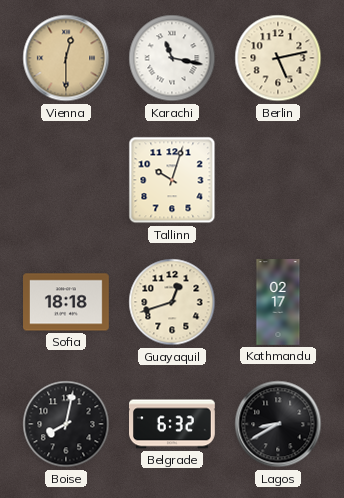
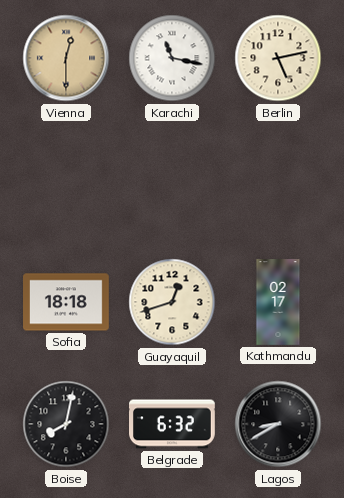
Tallinn: 10:03 -> none (172, 180)
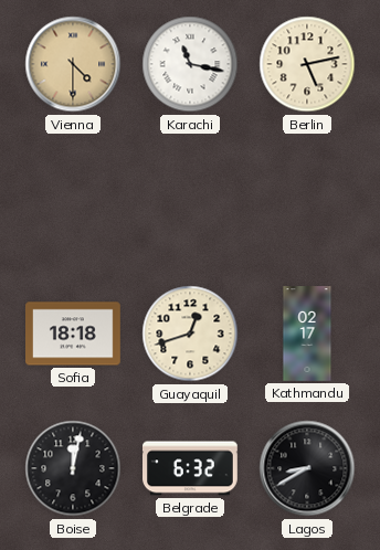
Vienna: 12:30 -> 4:30 (73, 64)
Boise: 8:02 -> 12:02 (73, 468)
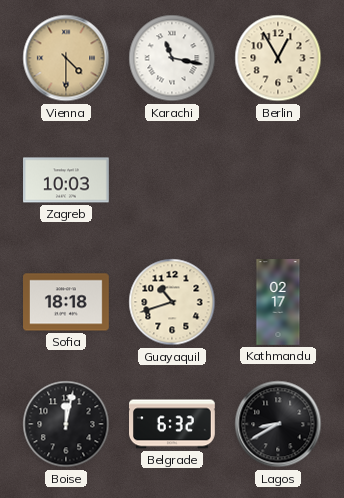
Berlin: 5:13 -> 12:55 (278, 58)
Zagreb: none -> 10:03 (67, 180)
Guayaquil: 12:42 -> 10:42 (172, 302)
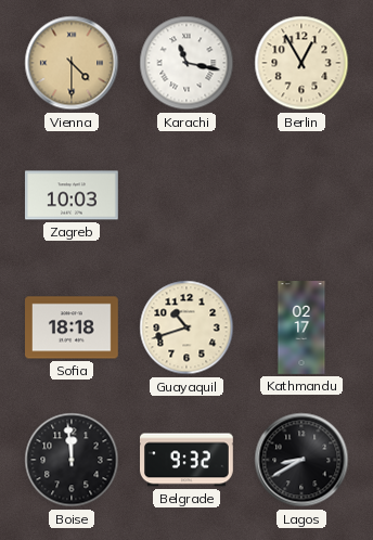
Boise: 12:02 -> 11:59 (72, 460)
Belgrade: 6:32 -> 9:32 (188, 460)
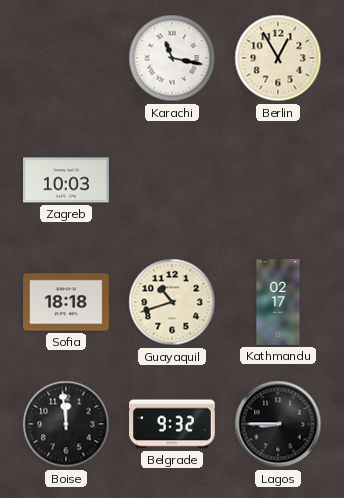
Vienna: 4:30 -> none (72, 63)
Lagos: 8:40 -> 8:45 (278, 424)
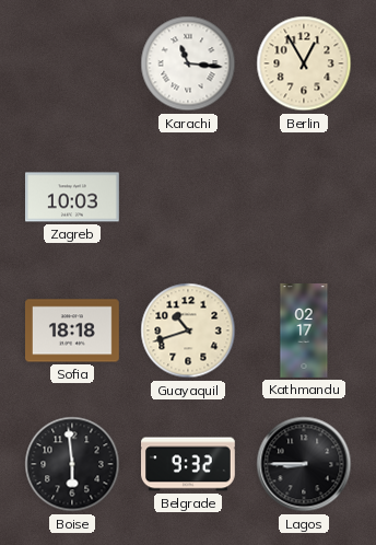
Karachi: 11:17 -> 11:16 (188, 63)
Boise: 11:59 -> 5:59 (72, 464)
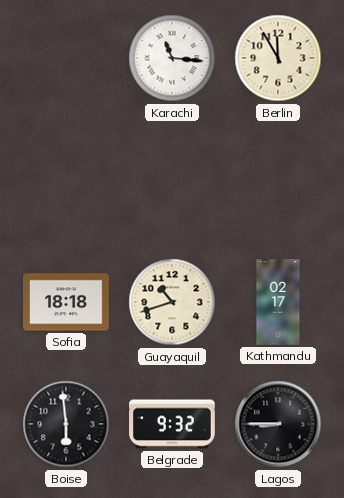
Berlin: 12:55 -> 11:55 (278, 58)
Zagreb: 10:03 -> none (73, 197)
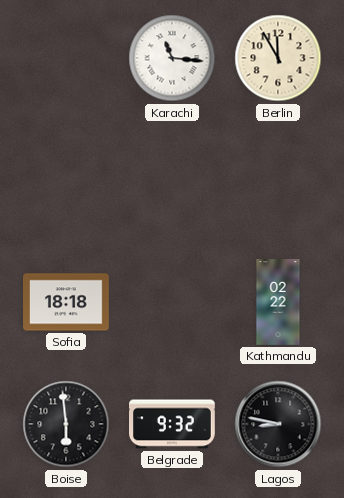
Guayaquil: 10:42 -> none (172, 302)
Kathmandu: 02:17 -> 02:22 (278, 302)
Lagos: 8:45 -> 8:47 (278, 424)
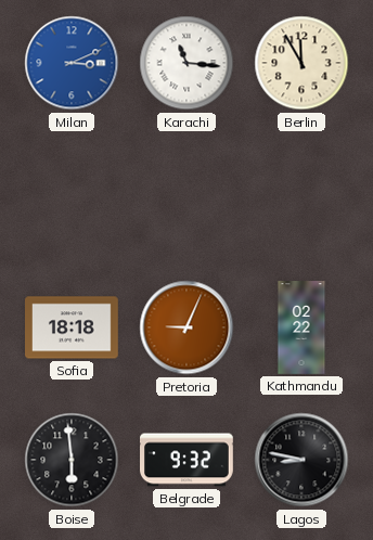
Milan: none -> 3:11 (72, 63)
Pretoria: none -> 9:04 (186, 327)
